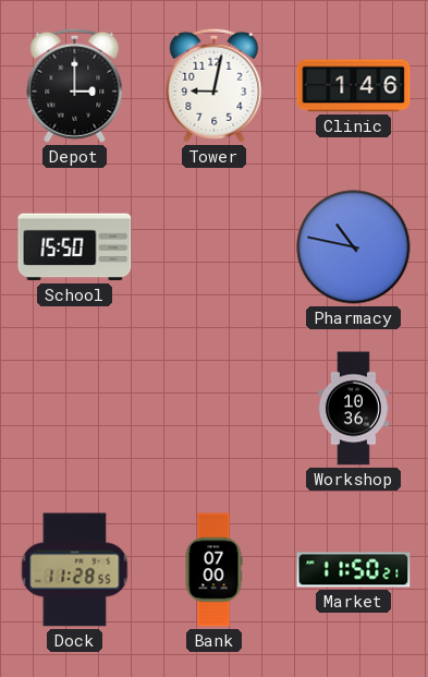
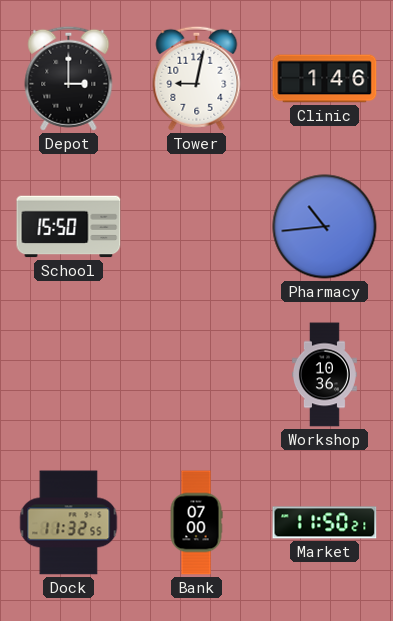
Pharmacy: 10:47 -> 10:44 (325, 227)
Dock: 11:28 -> 11:32 (69, 523)
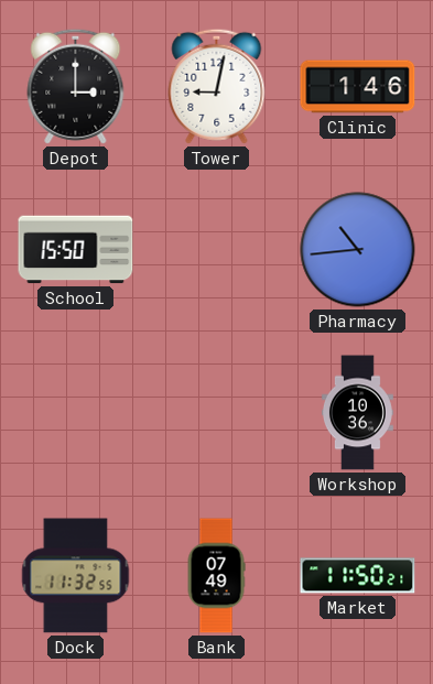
Bank: 07:00 -> 07:49 (216, 576)
